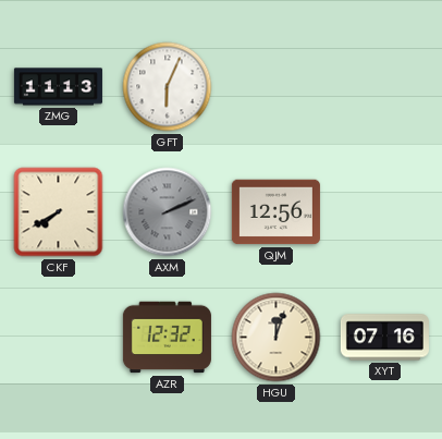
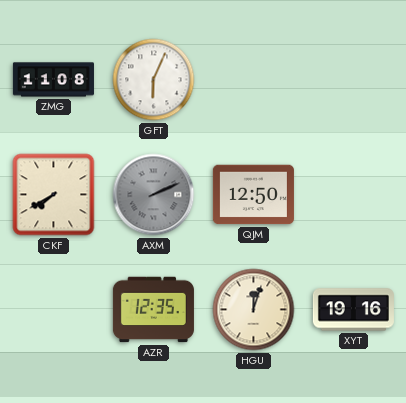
ZMG: 11:13 -> 11:08 (53, 80)
QJM: 12:56 -> 12:50 (253, 195)
AZR: 12:32 -> 12:35 (153, 310)
XYT: 07:16 -> 19:16 (353, 310)
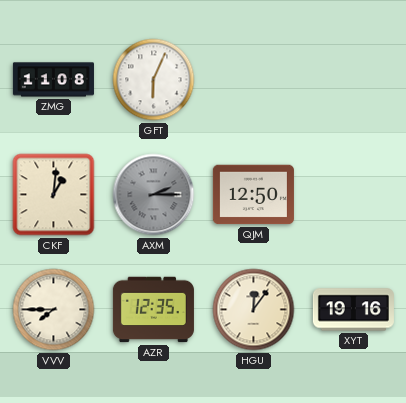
CKF: 7:40 -> 1:01 (54, 195)
AXM: 2:11 -> 2:15 (154, 195)
VVV: none -> 7:45 (54, 310)
HGU: 12:03 -> 12:06 (254, 310)
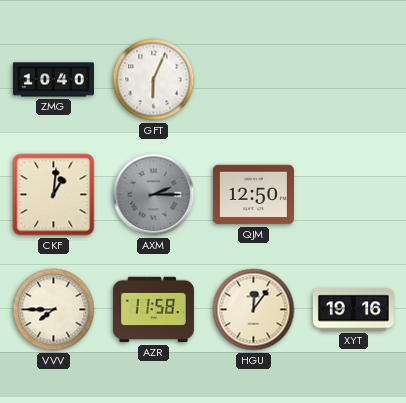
ZMG: 11:08 -> 10:40 (53, 80)
AZR: 12:35 -> 11:58 (153, 310)
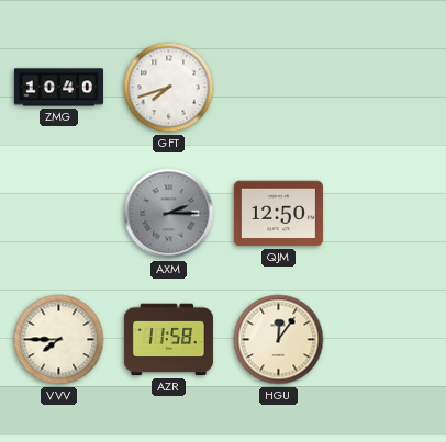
GFT: 6:04 -> 7:42 (169, 88)
CKF: 1:01 -> none (54, 195)
XYT: 19:16 -> none (353, 310)
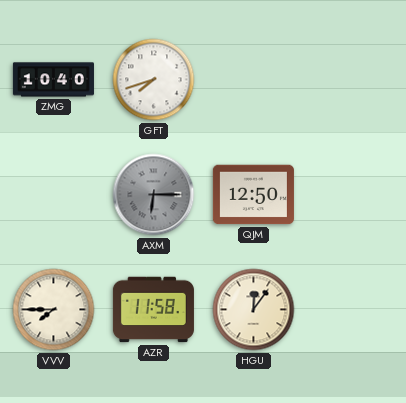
AXM: 2:15 -> 6:15 (154, 195)
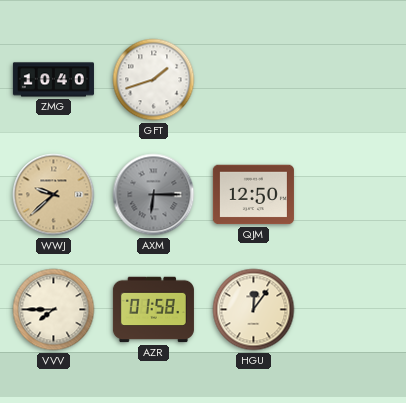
GFT: 7:42 -> 1:42 (154, 80)
WWJ: none -> 9:38 (54, 195)
AZR: 11:58 -> 01:58 (153, 310)
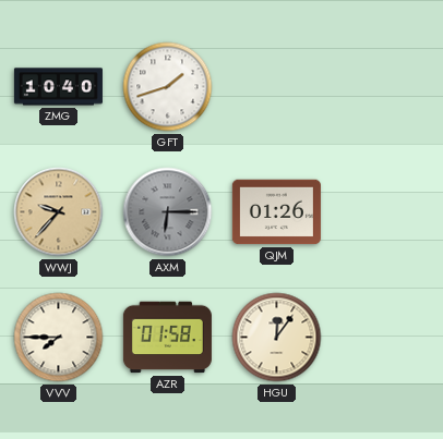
WWJ: 9:38 -> 9:37 (59, 212)
QJM: 12:50 -> 01:26 (276, 212)
